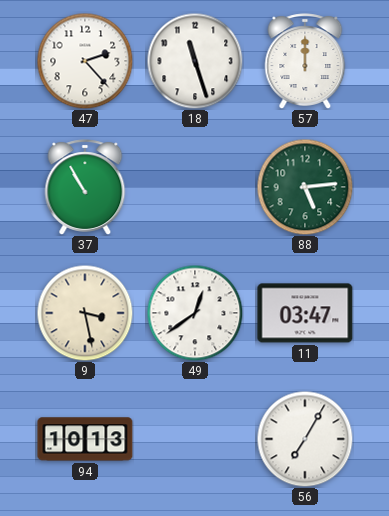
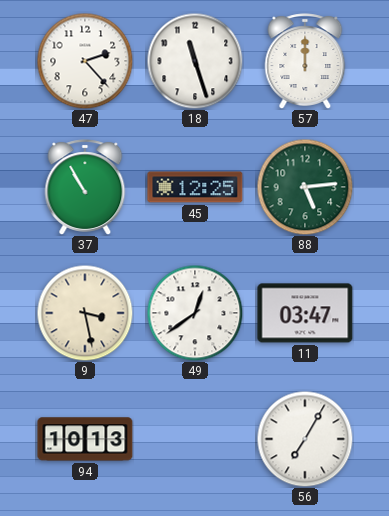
45: none -> 12:25 (195, 187)
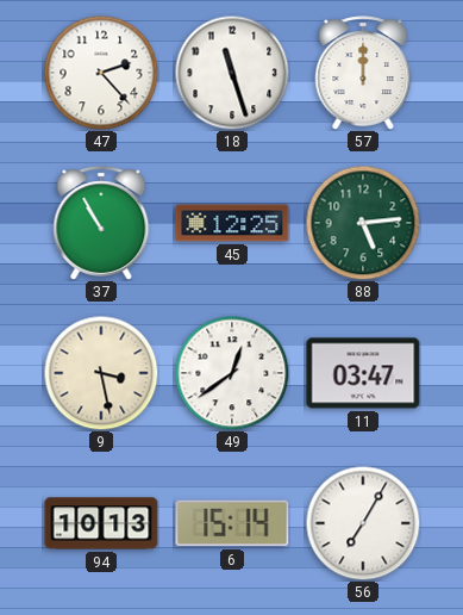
6: none -> 15:14 (232, 523)
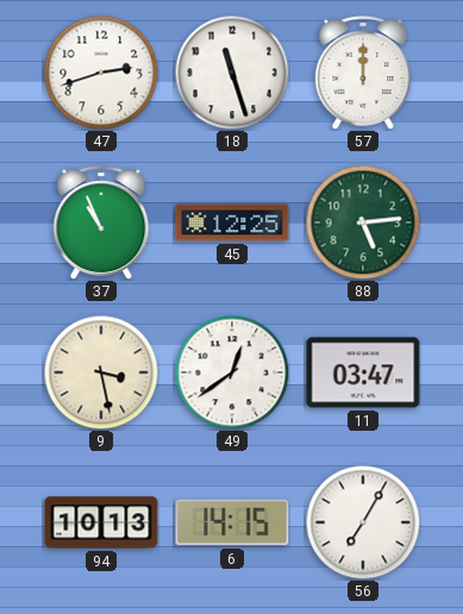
47: 2:23 -> 2:42 (101, 73)
37: 10:55 -> 10:56 (101, 223)
6: 15:14 -> 14:15 (232, 522)
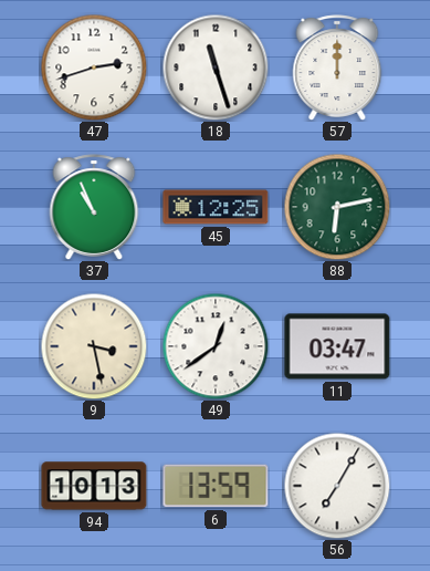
88: 5:14 -> 6:13 (337, 207)
6: 14:15 -> 13:59 (216, 486)
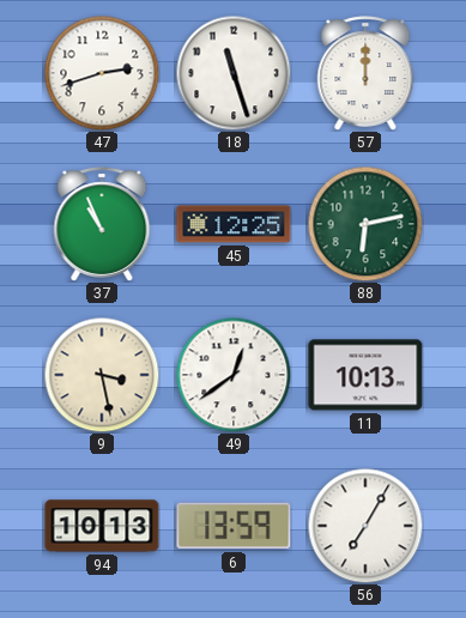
11: 03:47 -> 10:13 (365, 375)
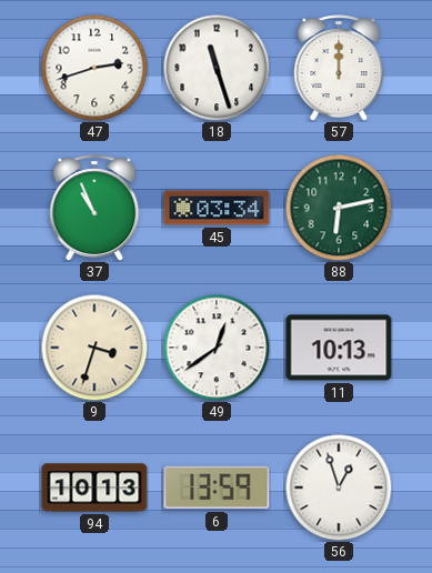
45: 12:25 -> 03:34 (217, 208)
9: 3:28 -> 3:33 (94, 348)
56: 7:05 -> 12:57 (339, 487)
